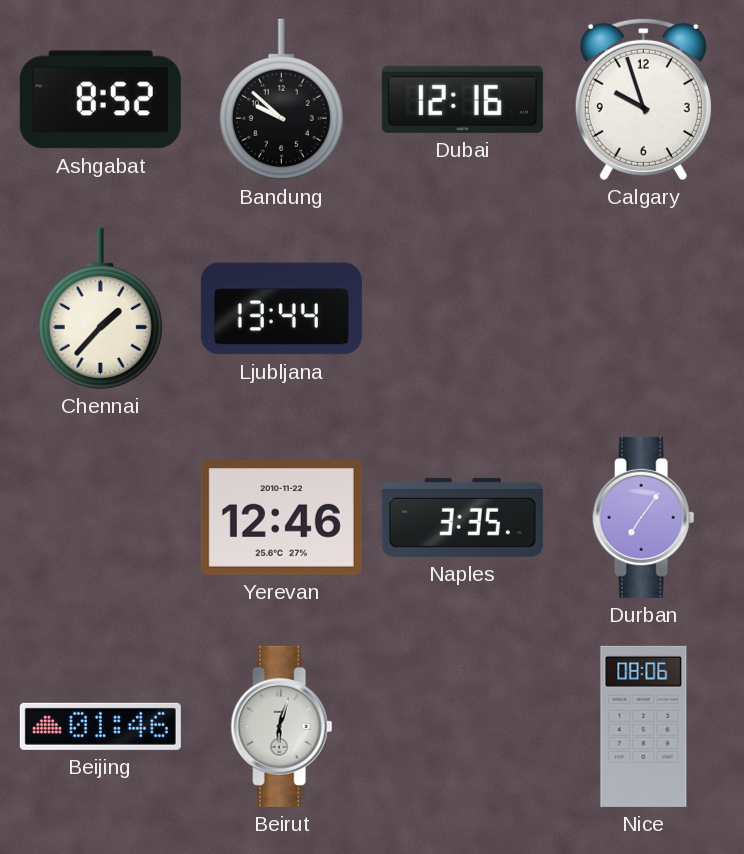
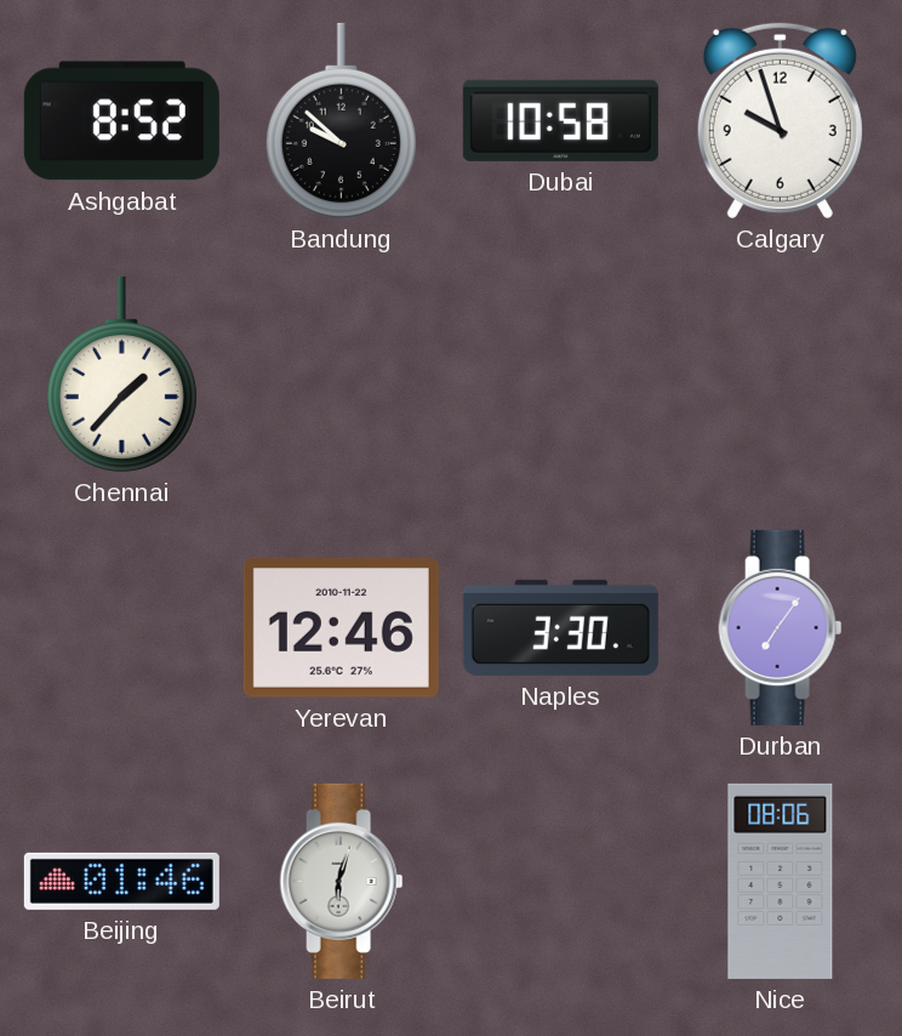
Dubai: 12:16 -> 10:58 (560, 120)
Ljubljana: 13:44 -> none (281, 309)
Naples: 3:35 -> 3:30 (560, 627)
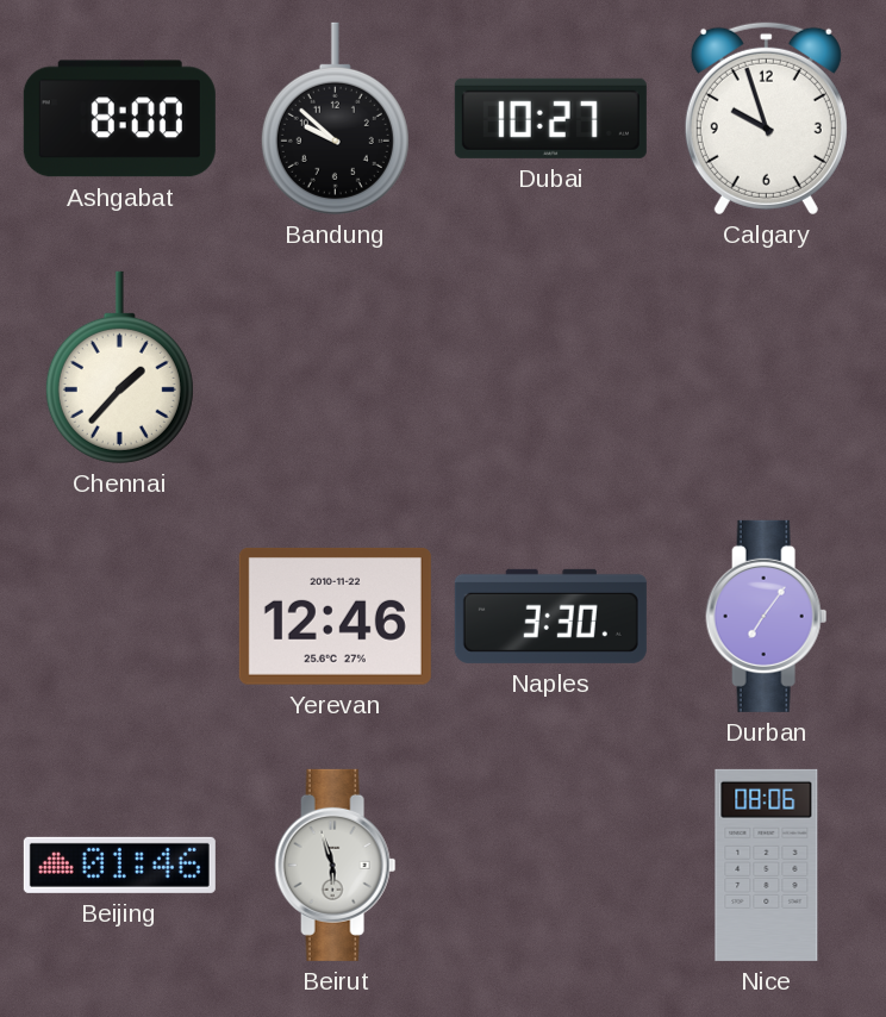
Ashgabat: 8:52 -> 8:00 (119, 119)
Dubai: 10:58 -> 10:27 (550, 118)
Beirut: 6:03 -> 5:57 (336, 865)
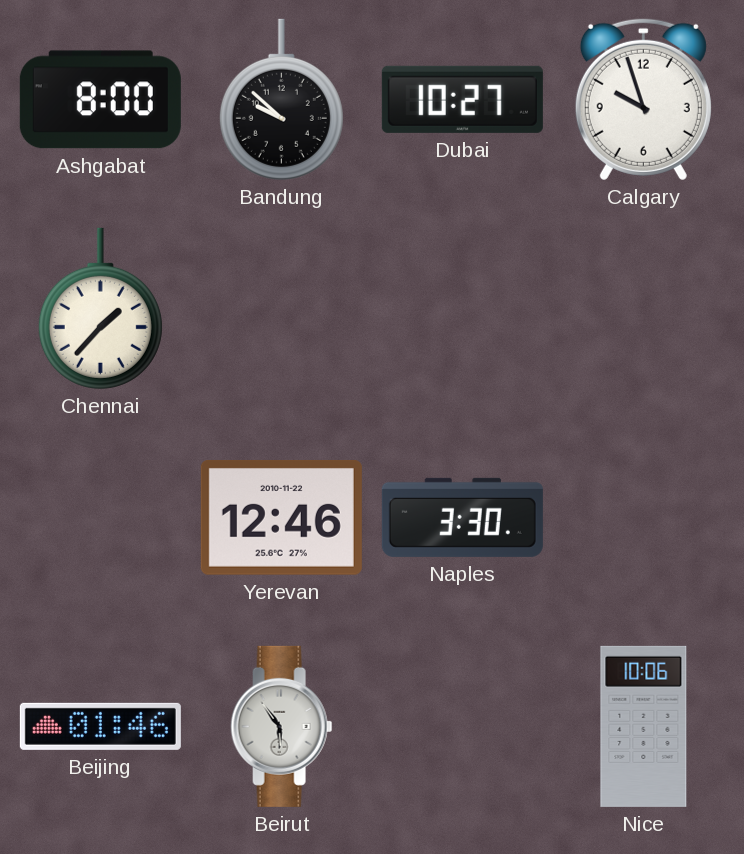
Durban: 7:06 -> none (767, 616)
Beirut: 5:57 -> 5:54 (282, 726)
Nice: 08:06 -> 10:06 (644, 726)
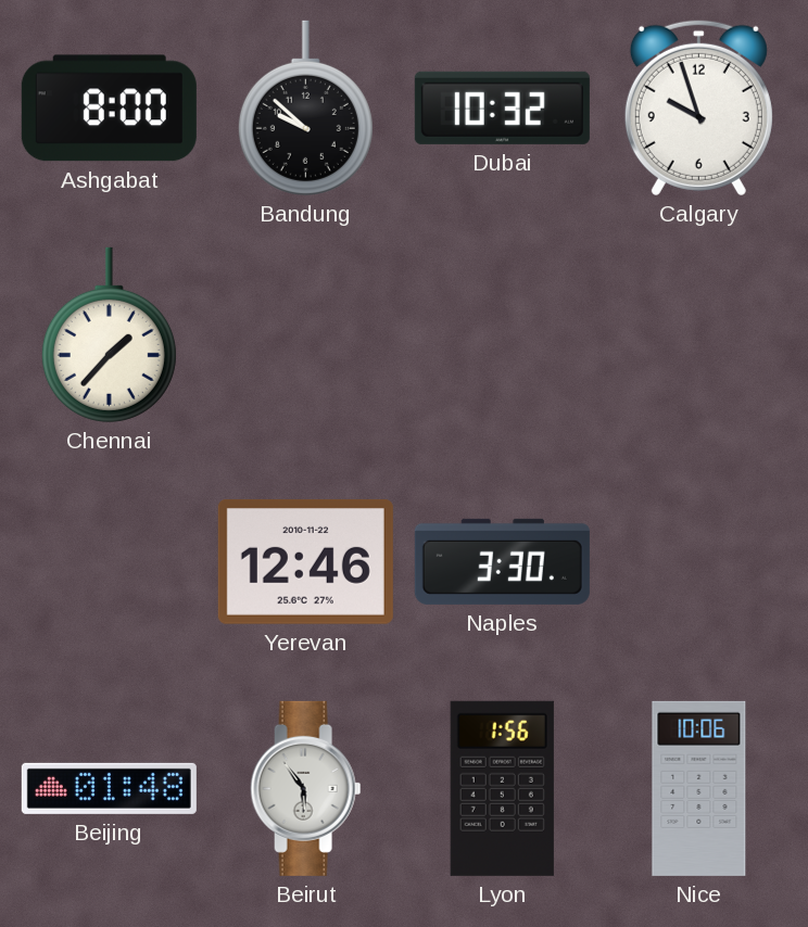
Dubai: 10:27 -> 10:32 (502, 107)
Beijing: 01:46 -> 01:48 (109, 788)
Lyon: none -> 1:56 (502, 788)
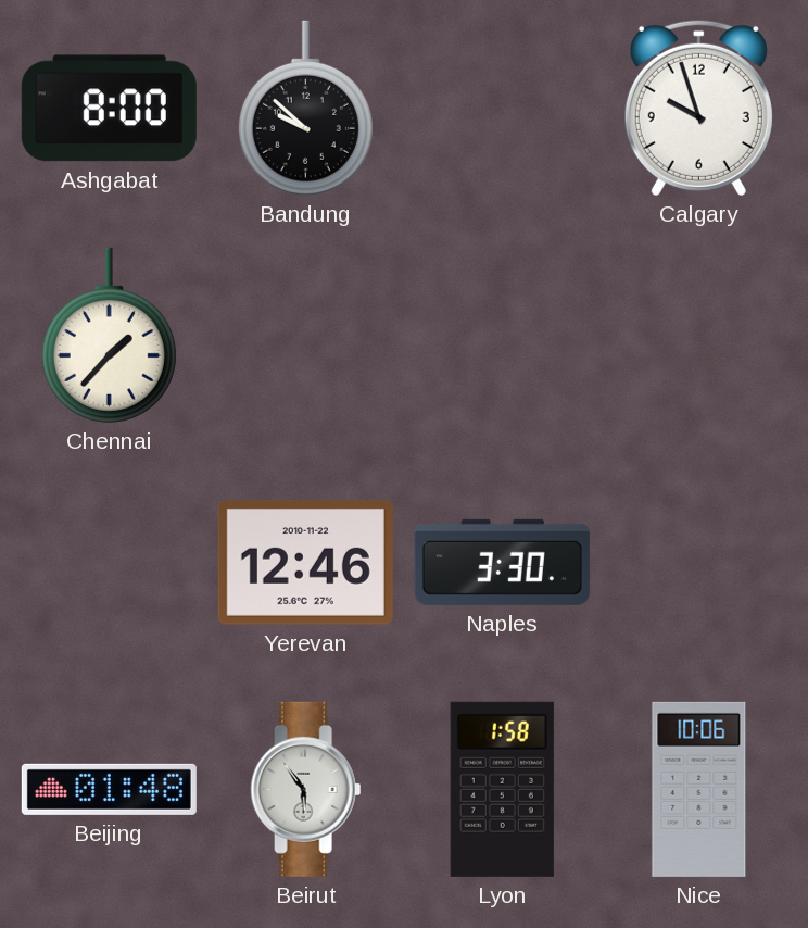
Dubai: 10:32 -> none (502, 107)
Lyon: 1:56 -> 1:58 (502, 789)
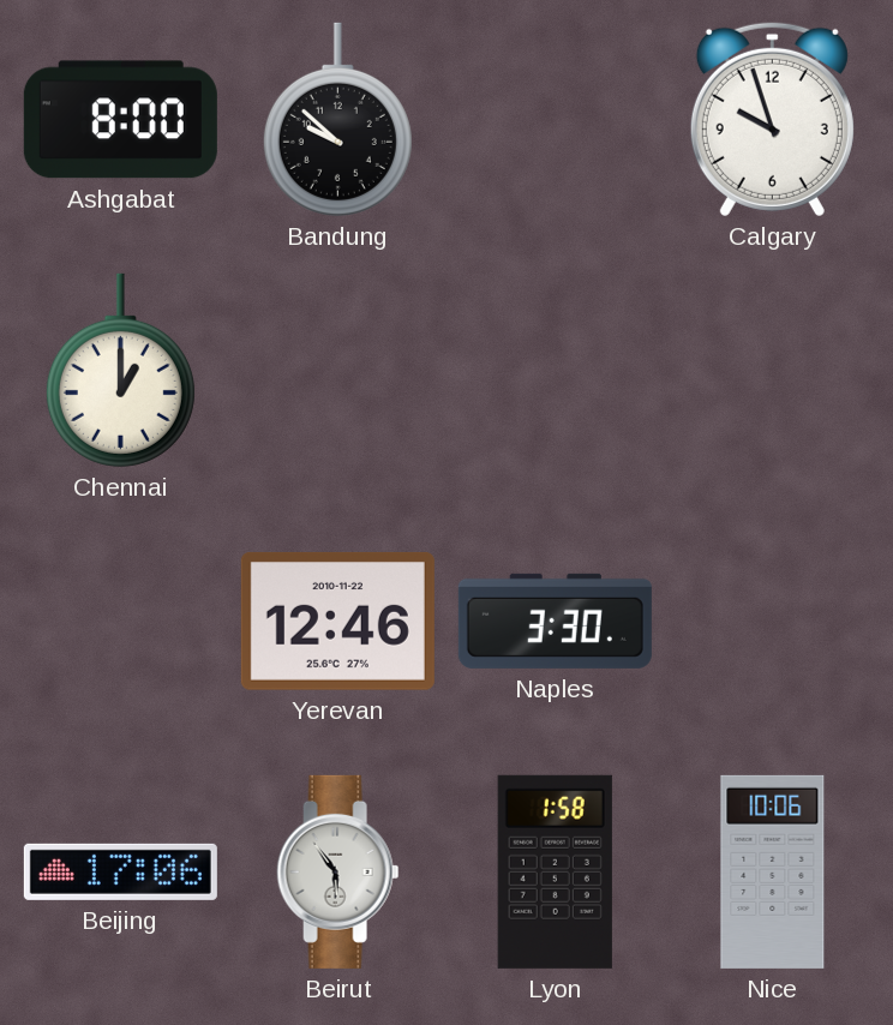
Chennai: 1:37 -> 1:00 (120, 370)
Beijing: 01:48 -> 17:06 (120, 871)
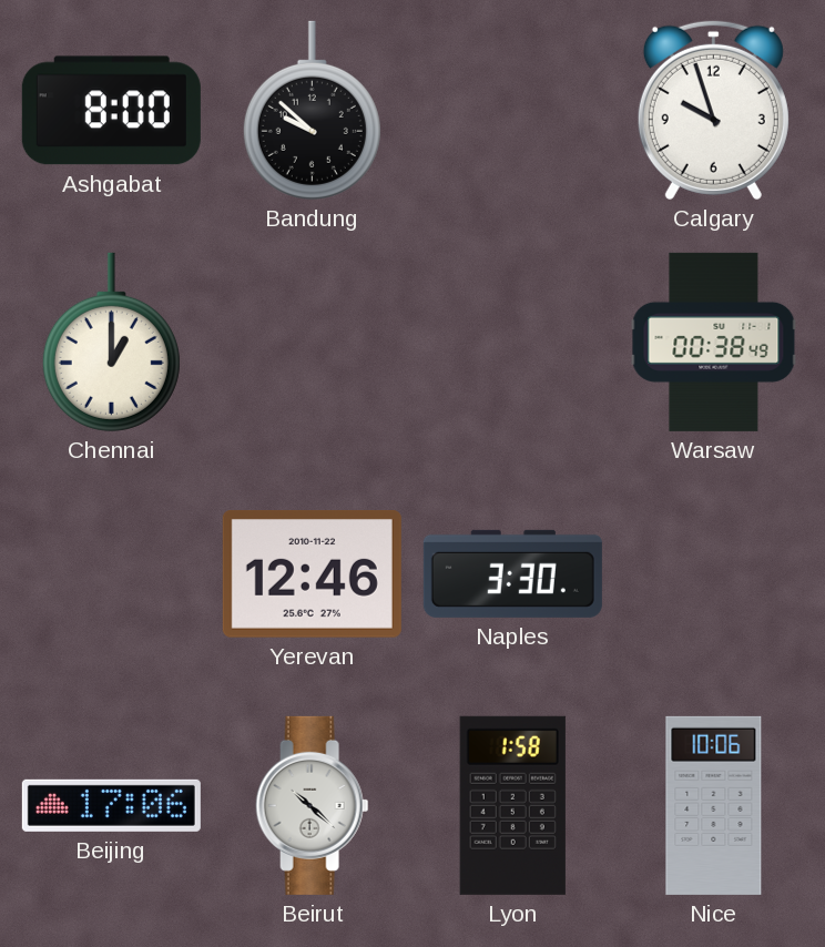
Warsaw: none -> 00:38 (714, 342)
Beirut: 5:54 -> 10:22 (313, 805)
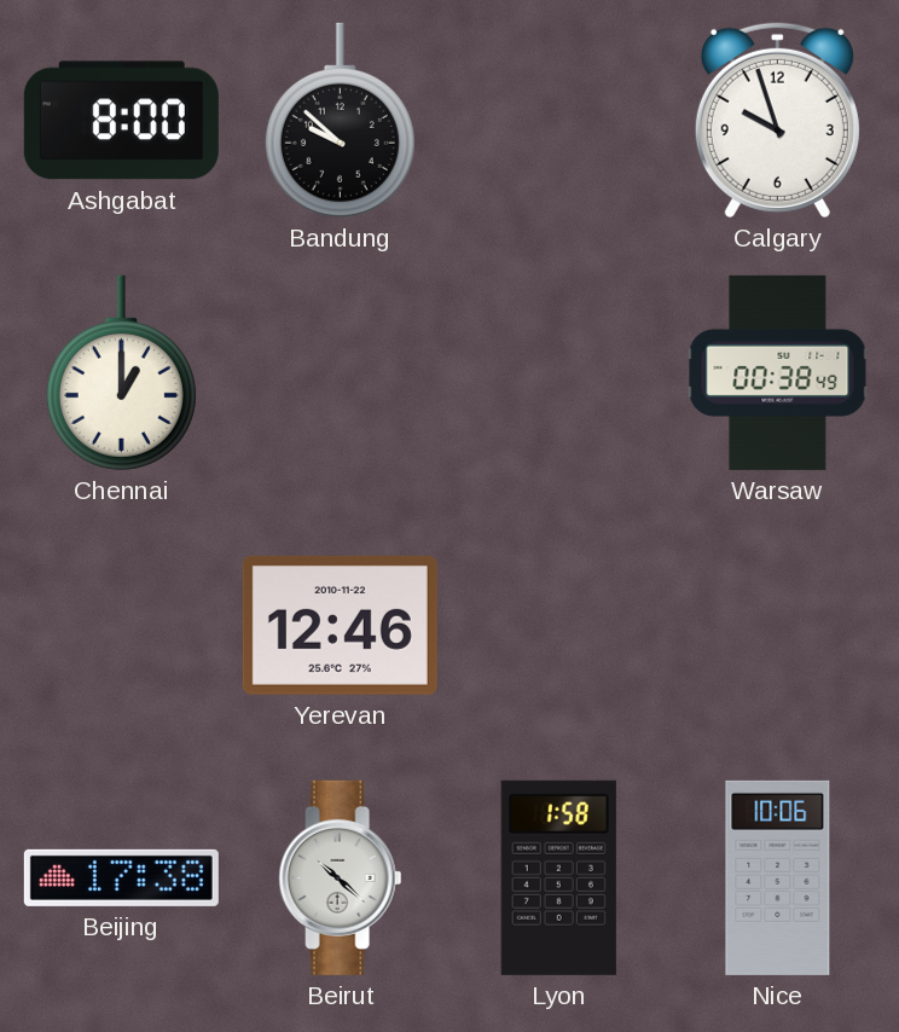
Naples: 3:30 -> none (512, 573)
Beijing: 17:06 -> 17:38 (121, 877)
